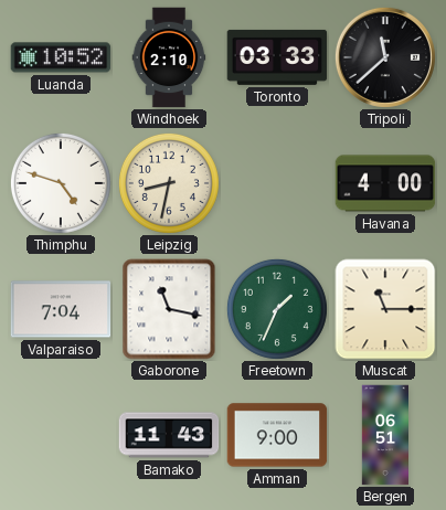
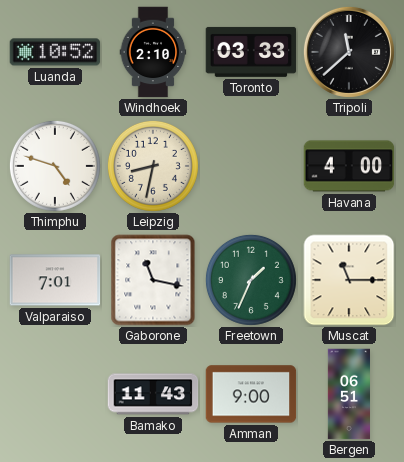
Valparaiso: 7:04 -> 7:01 (55, 280)
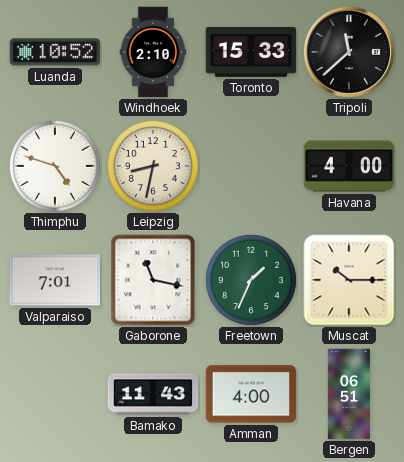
Toronto: 03:33 -> 15:33 (251, 52)
Muscat: 11:15 -> 10:15 (349, 280)
Amman: 9:00 -> 4:00 (251, 394)
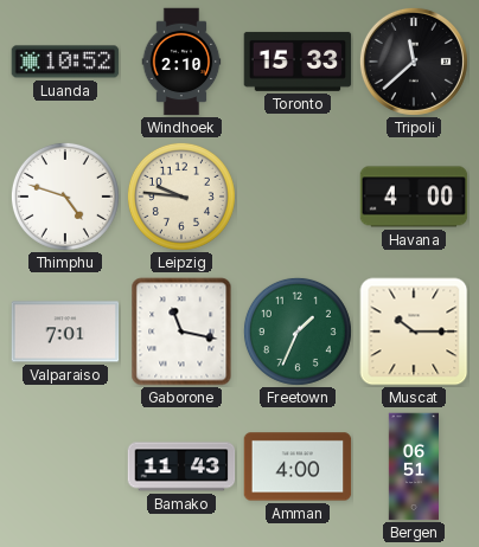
Leipzig: 8:32 -> 9:46 (181, 197)
